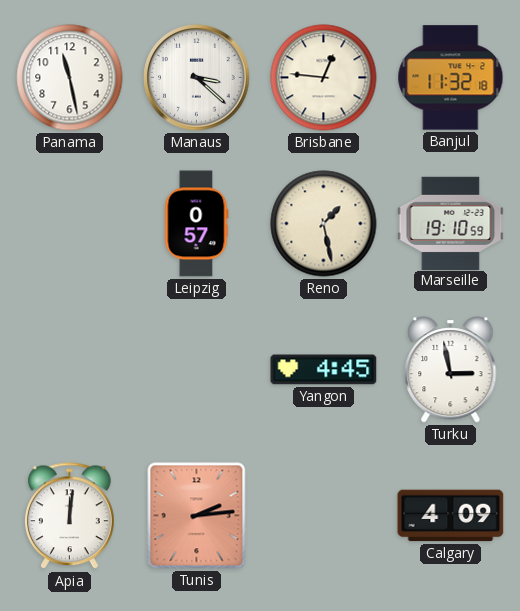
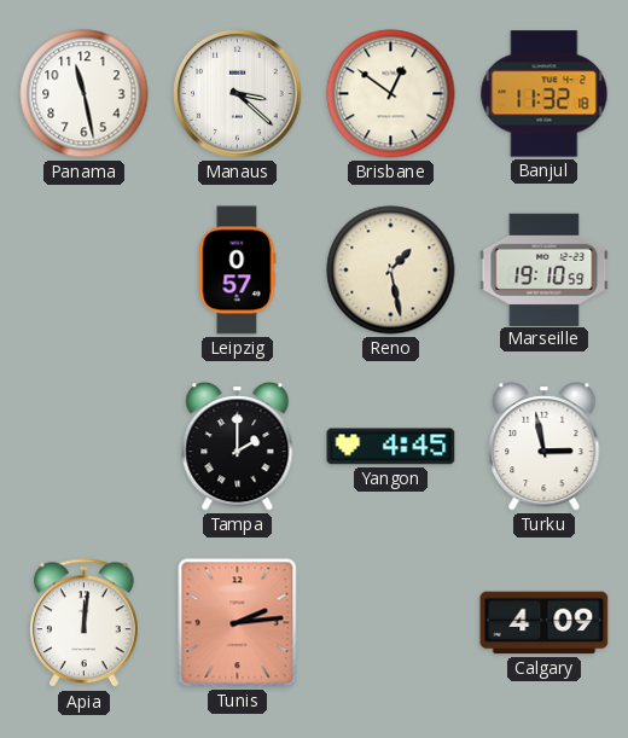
Brisbane: 12:46 -> 12:51 (391, 94)
Tampa: none -> 2:00 (238, 447)
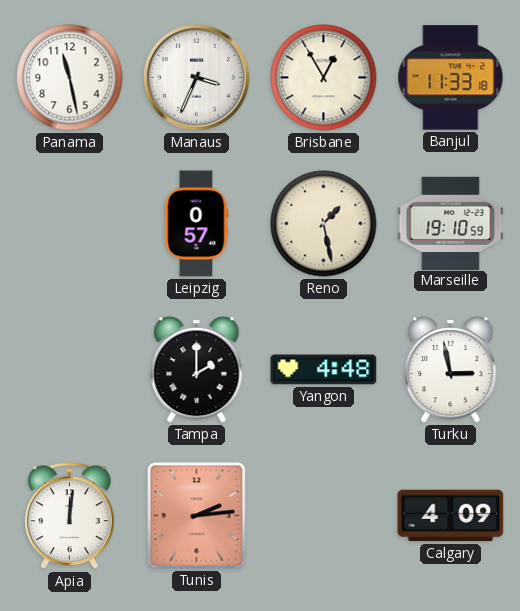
Manaus: 3:22 -> 3:34 (197, 78)
Brisbane: 12:51 -> 12:55 (324, 78)
Banjul: 11:32 -> 11:33 (451, 78)
Yangon: 4:45 -> 4:48 (324, 370)
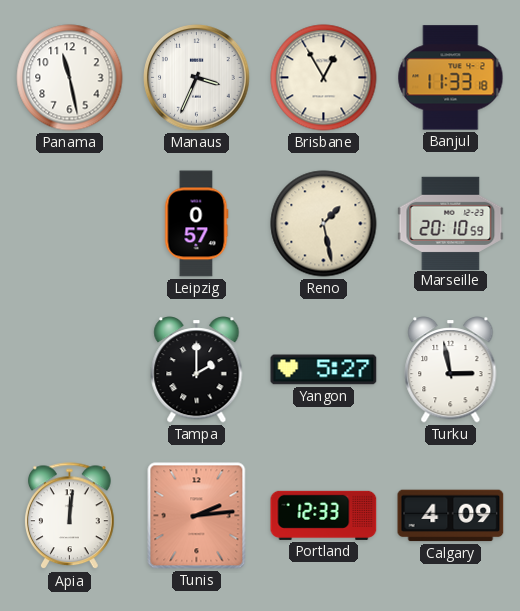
Marseille: 19:10 -> 20:10 (451, 223)
Yangon: 4:48 -> 5:27 (324, 370)
Portland: none -> 12:33 (324, 515)
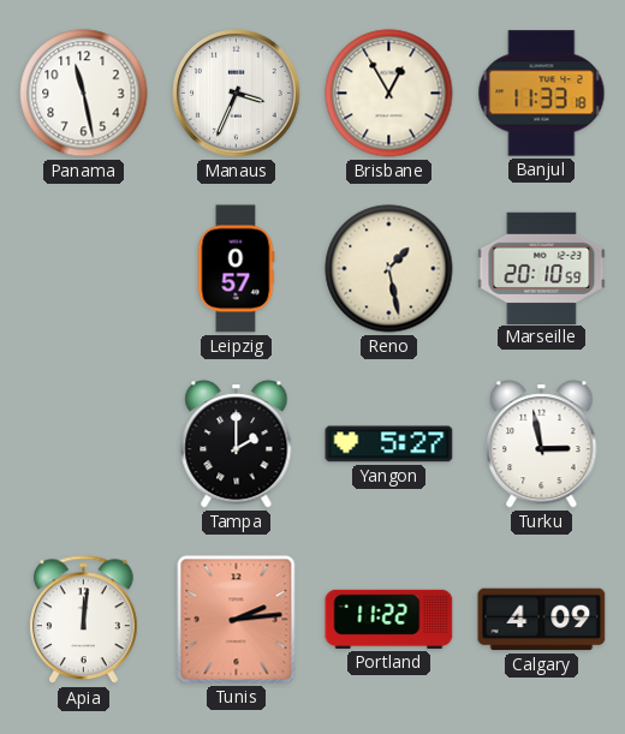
Portland: 12:33 -> 11:22 (389, 619)
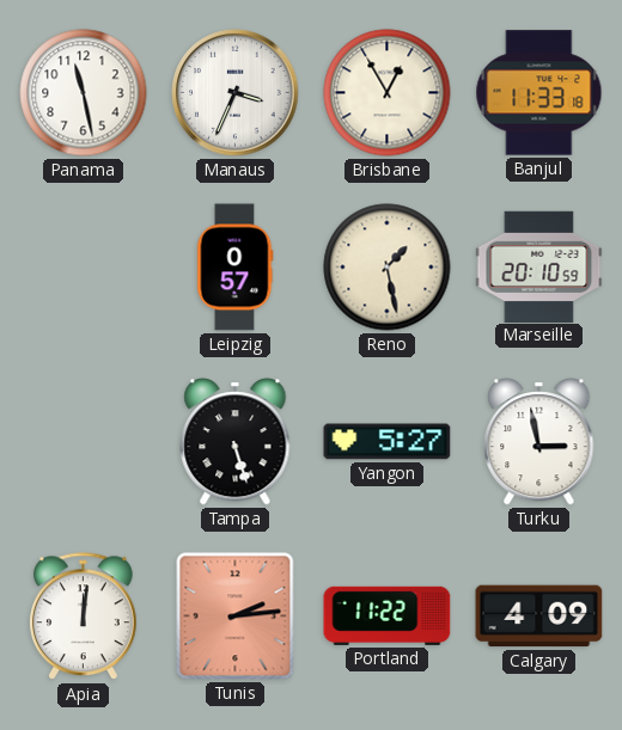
Tampa: 2:00 -> 5:27 (236, 442)
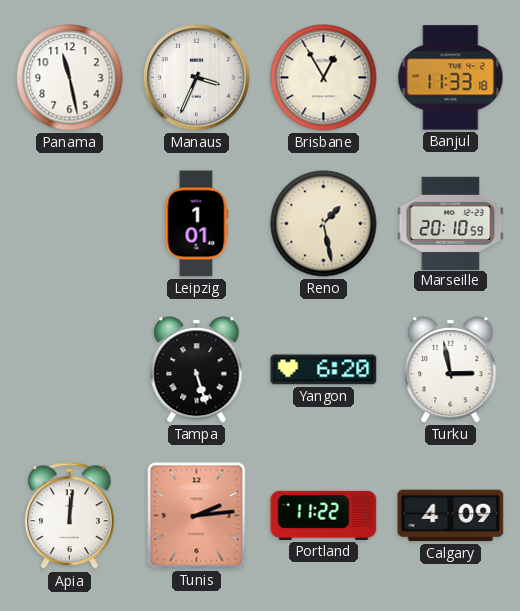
Leipzig: 0:57 -> 1:01 (197, 224)
Yangon: 5:27 -> 6:20 (324, 370)
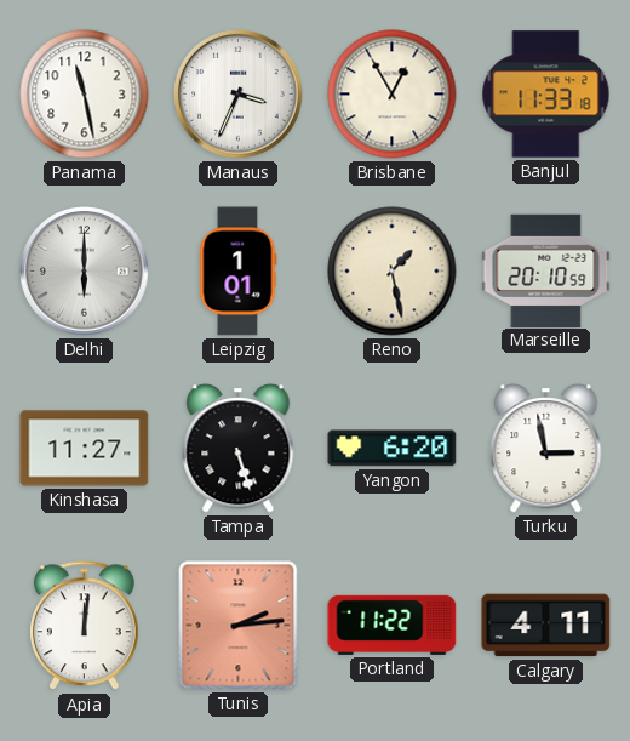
Delhi: none -> 6:00 (85, 272)
Kinshasa: none -> 11:27 (85, 449)
Calgary: 4:09 -> 4:11 (546, 626)
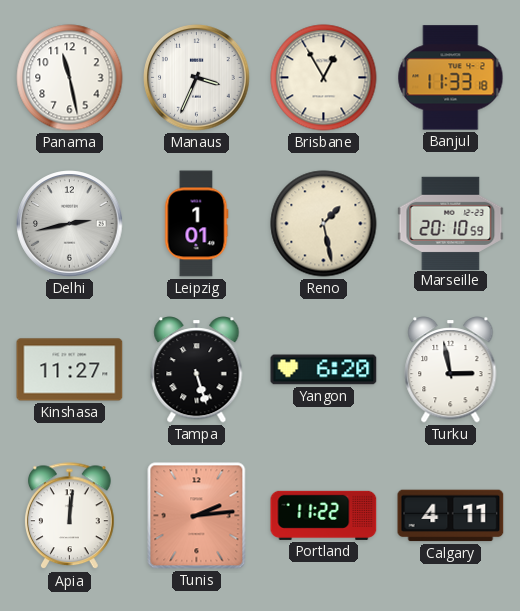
Delhi: 6:00 -> 2:43 (70, 224)
